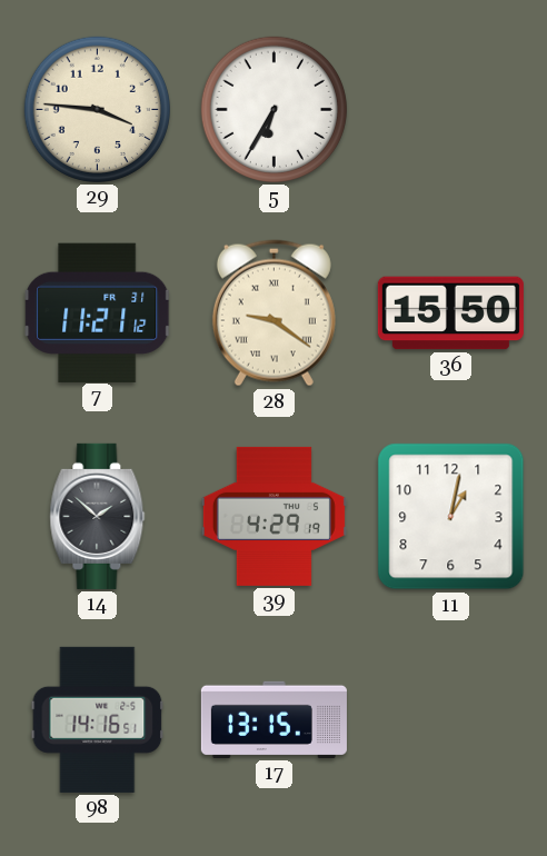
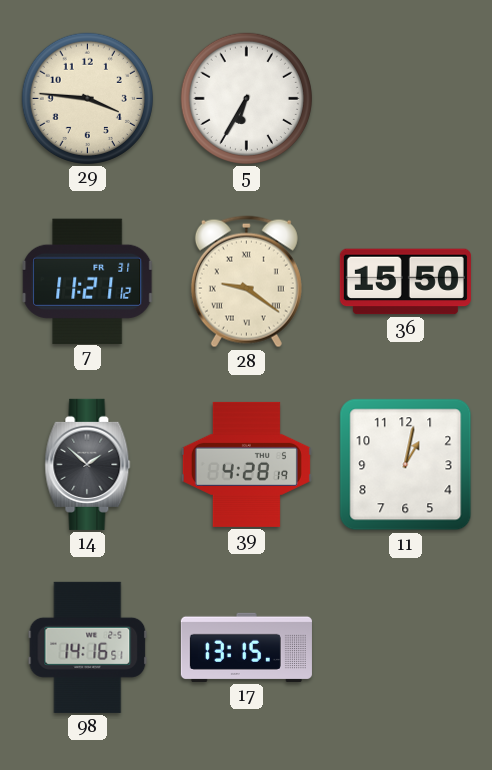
39: 4:29 -> 4:28 (246, 464)
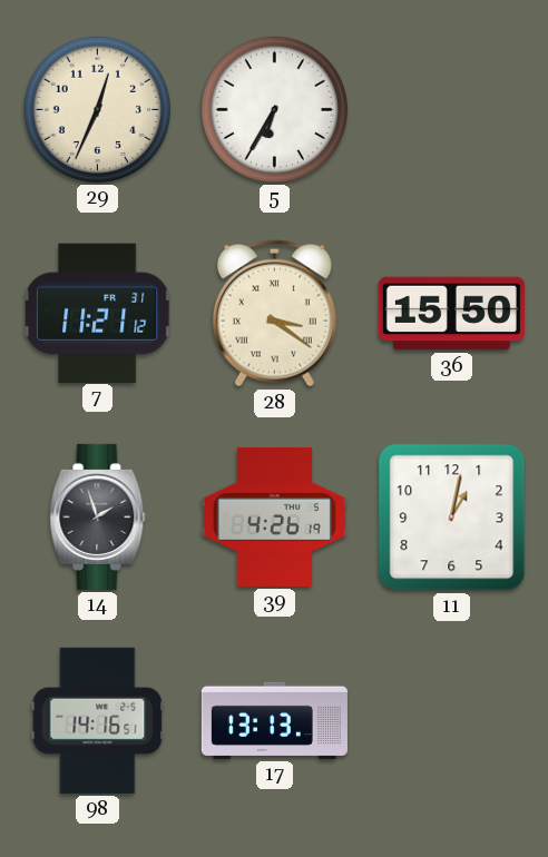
29: 3:46 -> 12:34 (97, 109)
28: 9:21 -> 3:21 (274, 314)
14: 1:52 -> 1:57 (98, 516)
39: 4:28 -> 4:26 (274, 516)
17: 13:15 -> 13:13 (274, 720)
